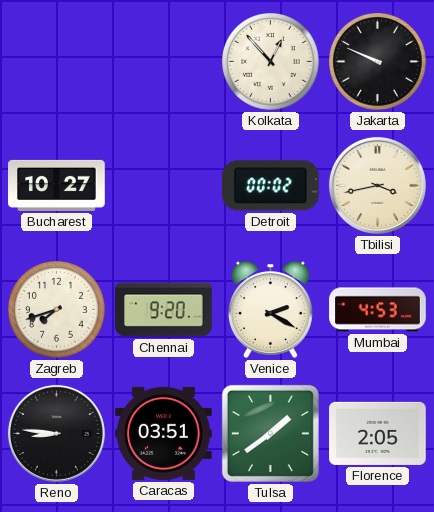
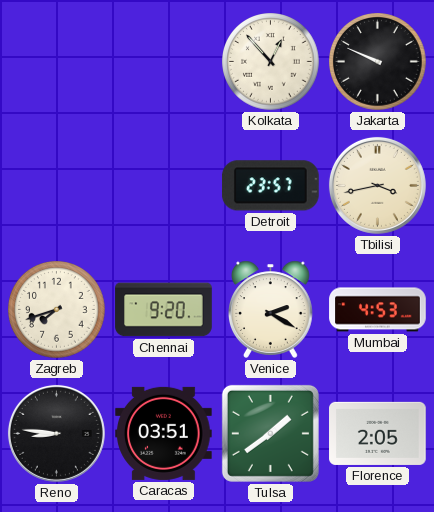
Bucharest: 10:27 -> none (57, 185)
Detroit: 00:02 -> 23:57 (271, 186)
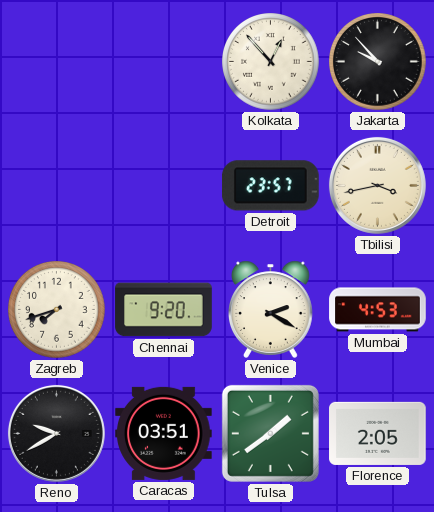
Jakarta: 9:49 -> 9:53 (378, 62)
Reno: 8:46 -> 9:40 (56, 433)
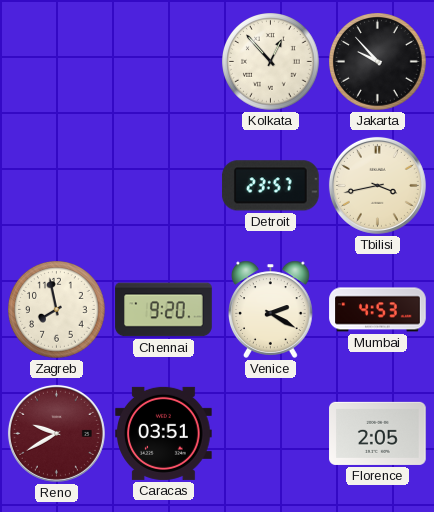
Zagreb: 7:42 -> 7:58 (57, 310)
Reno dial: black -> burgundy (56, 433)
Tulsa: 1:39 -> none (270, 433)
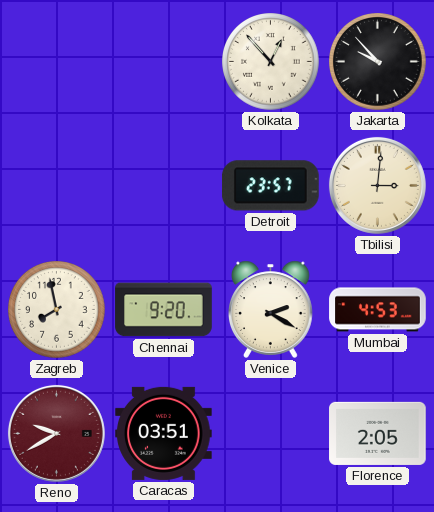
Tbilisi: 3:43 -> 3:01 (377, 185)
